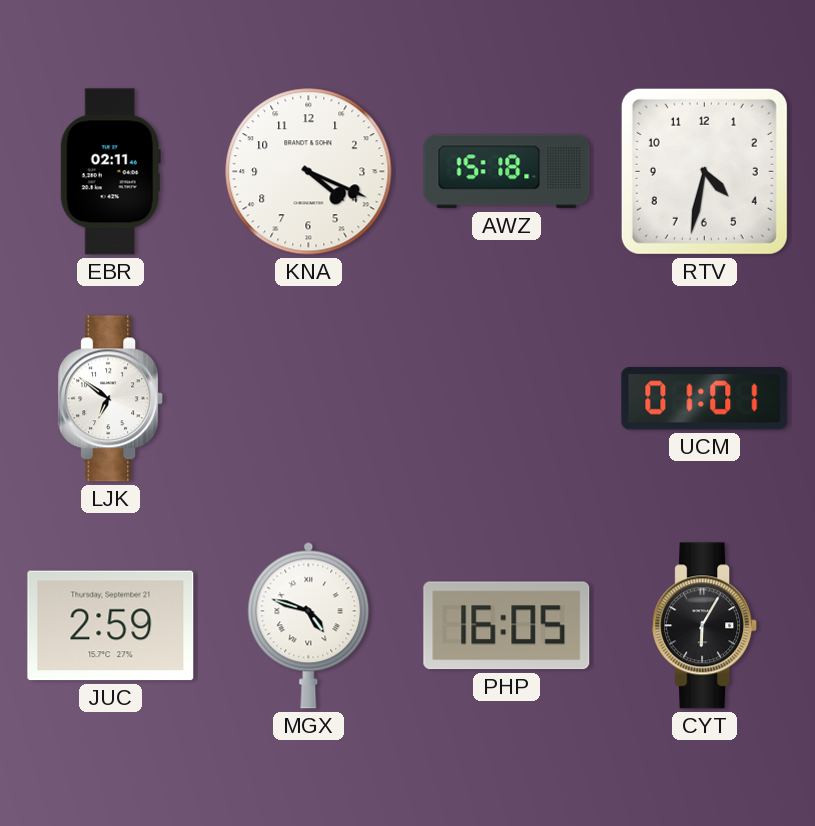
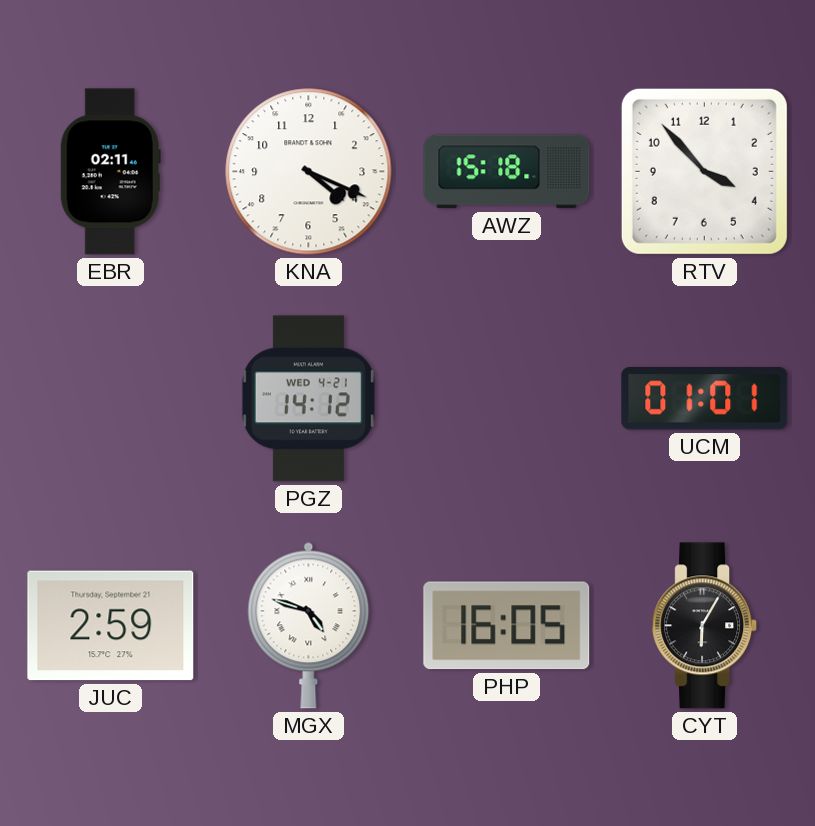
RTV: 4:32 -> 3:53 (704, 171)
LJK: 6:51 -> none (111, 399)
PGZ: none -> 14:12 (308, 399)
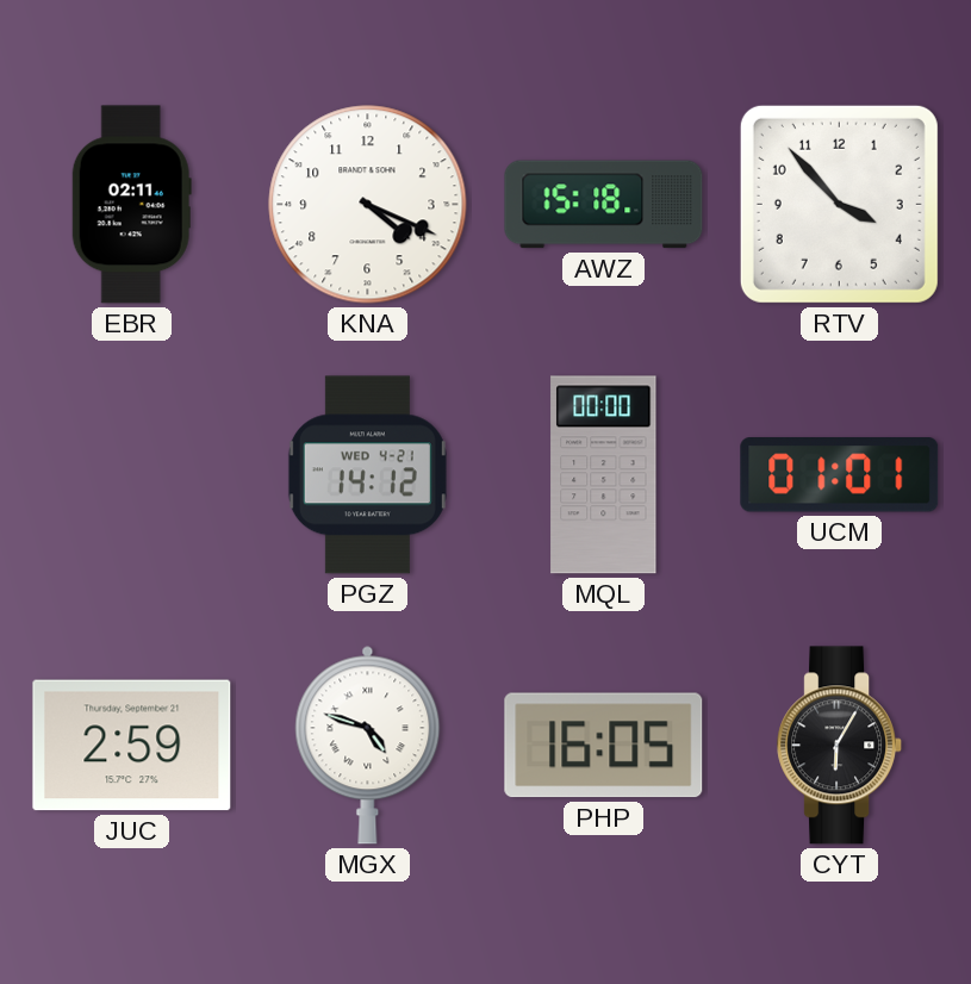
MQL: none -> 00:00 (604, 475)
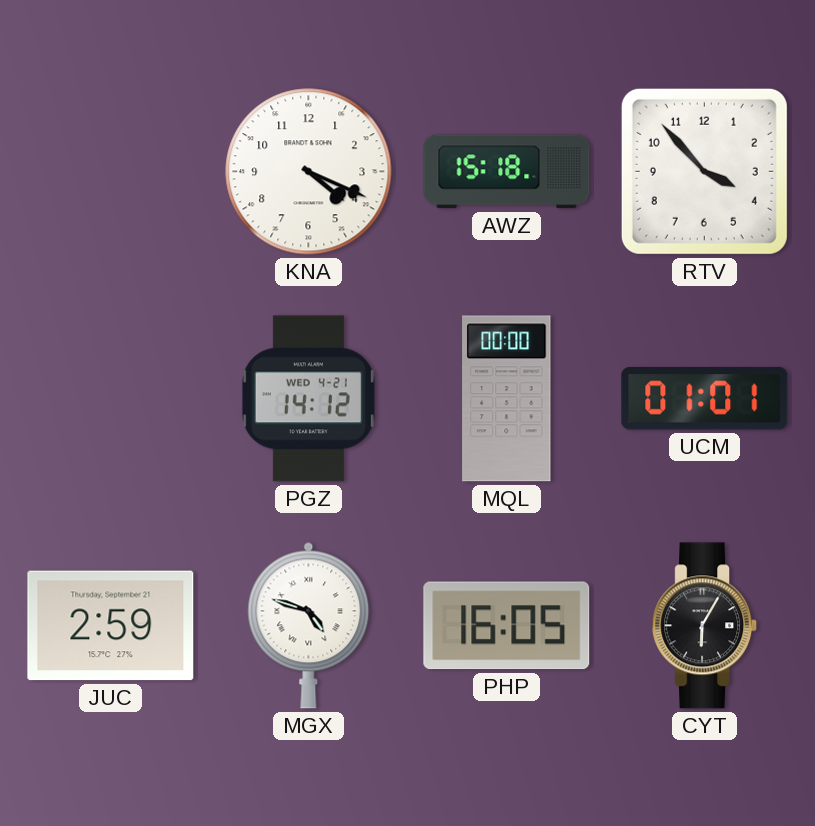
EBR: 02:11 -> none (131, 205)
